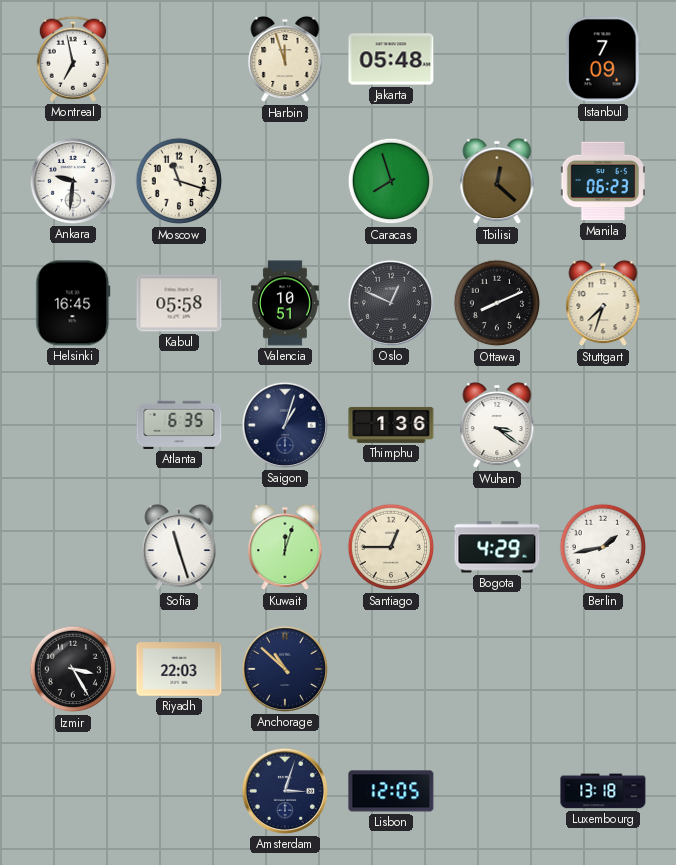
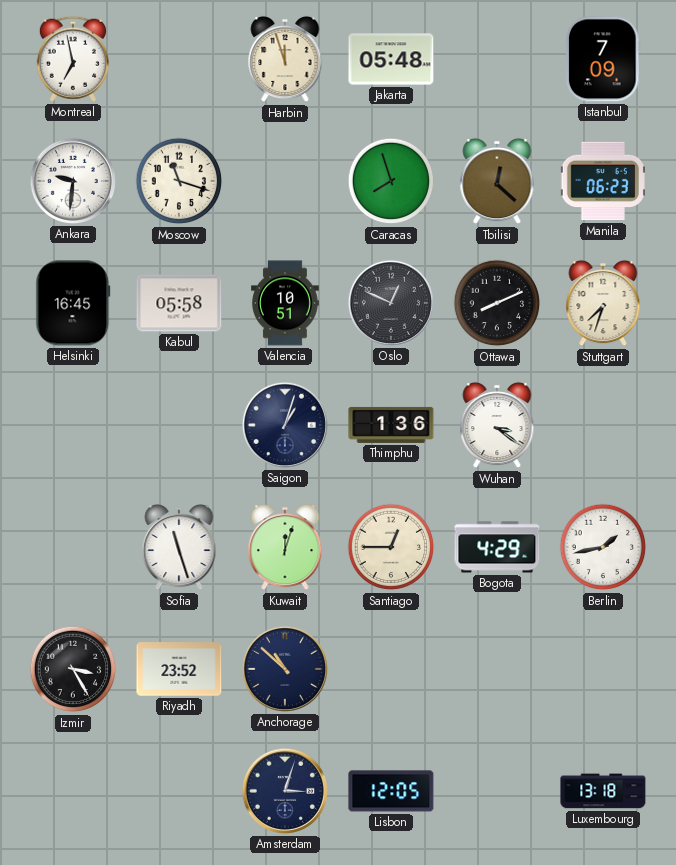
Atlanta: 6:35 -> none (179, 425)
Riyadh: 22:03 -> 23:52 (179, 669)
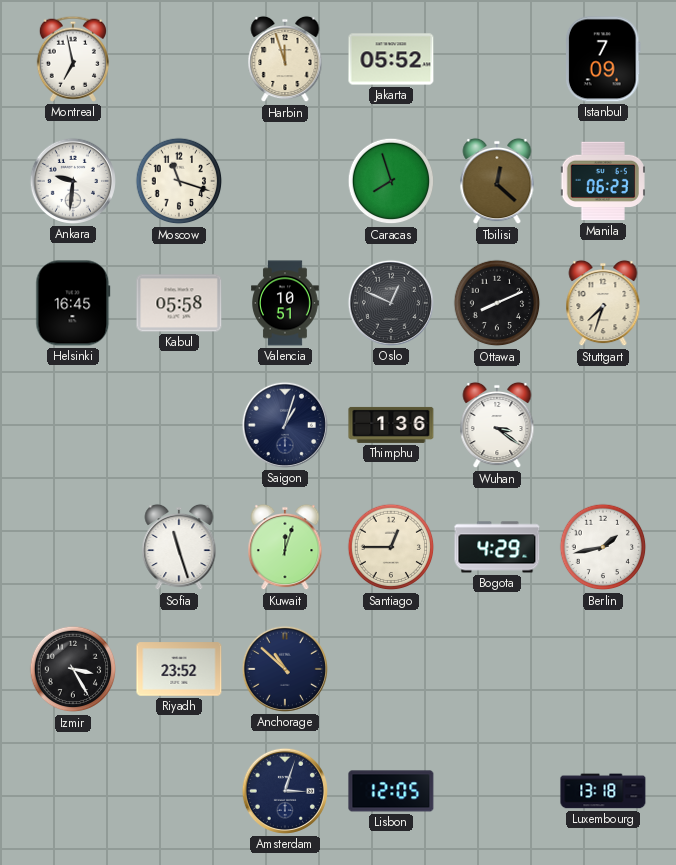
Jakarta: 05:48 -> 05:52 (391, 59)
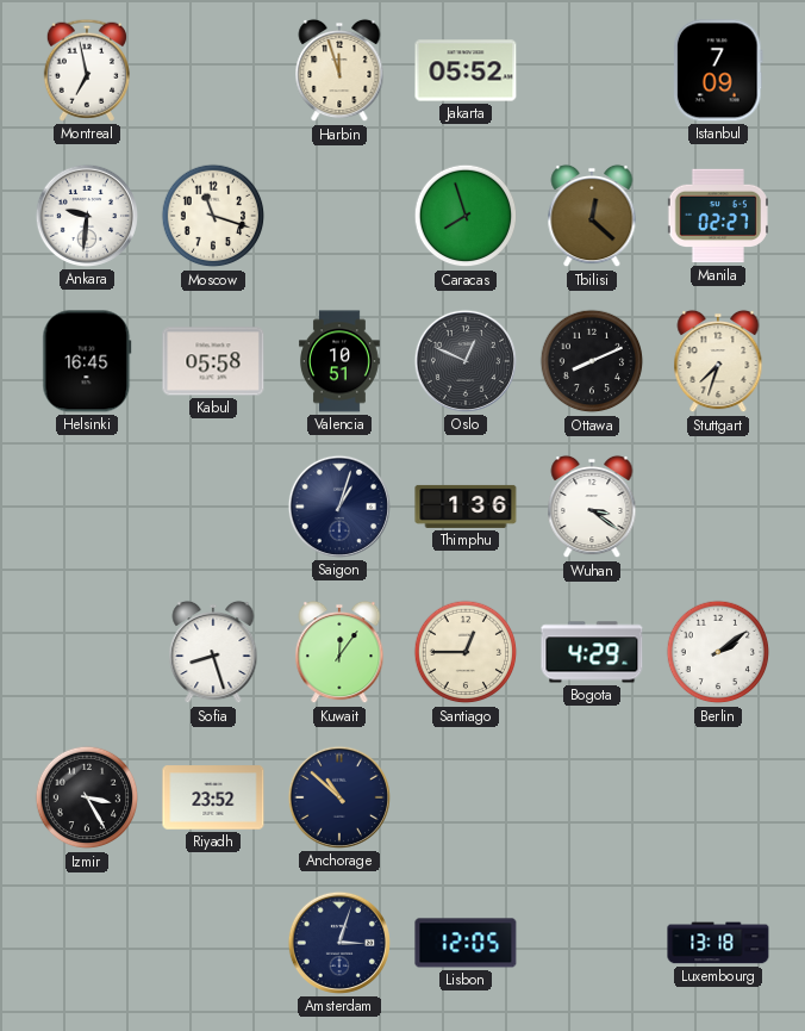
Manila: 06:23 -> 02:27 (717, 216)
Sofia: 11:27 -> 8:27 (213, 652)
Kuwait: 12:03 -> 12:06 (339, 652)
Berlin: 1:43 -> 2:09 (718, 652)
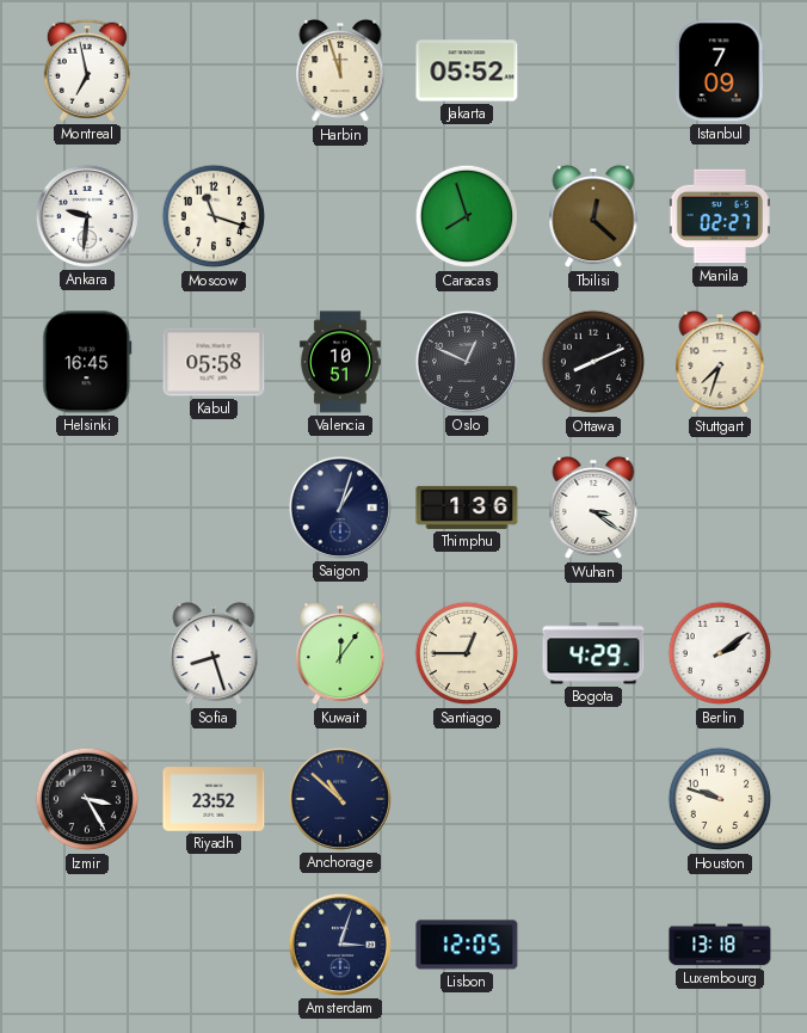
Houston: none -> 9:48 (720, 799)
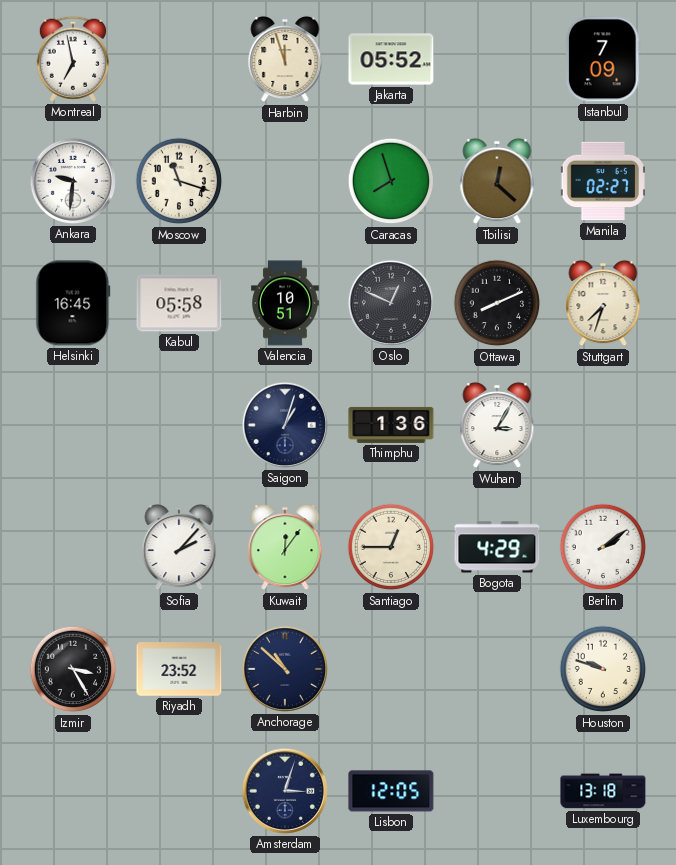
Wuhan: 3:21 -> 3:05 (497, 425)
Sofia: 8:27 -> 2:07 (179, 547)
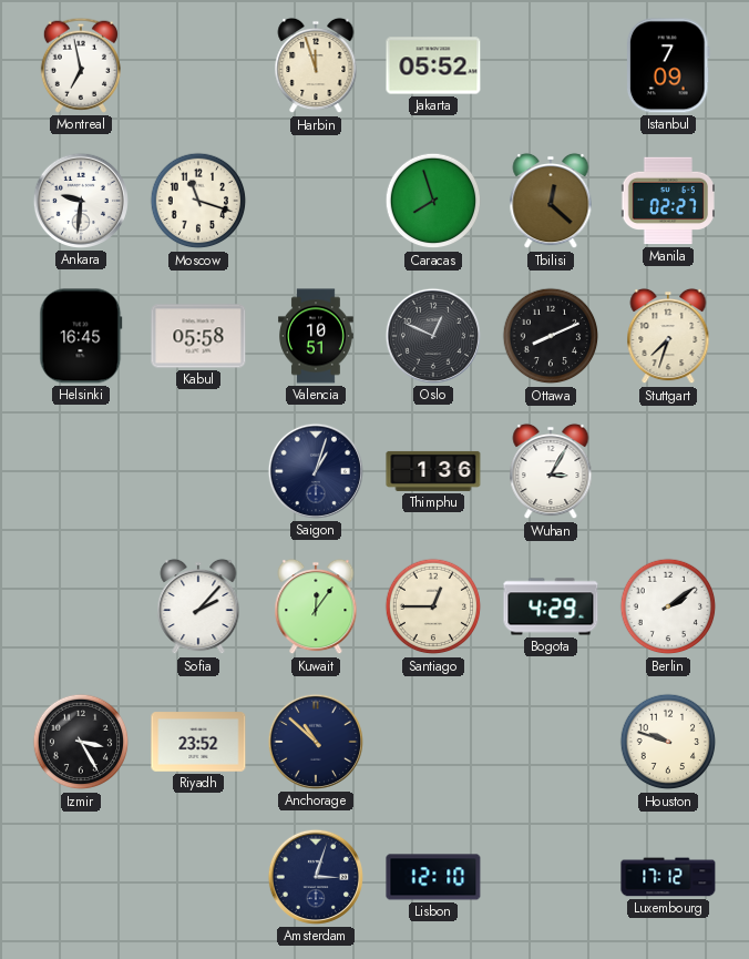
Lisbon: 12:05 -> 12:10 (433, 877)
Luxembourg: 13:18 -> 17:12 (668, 877)
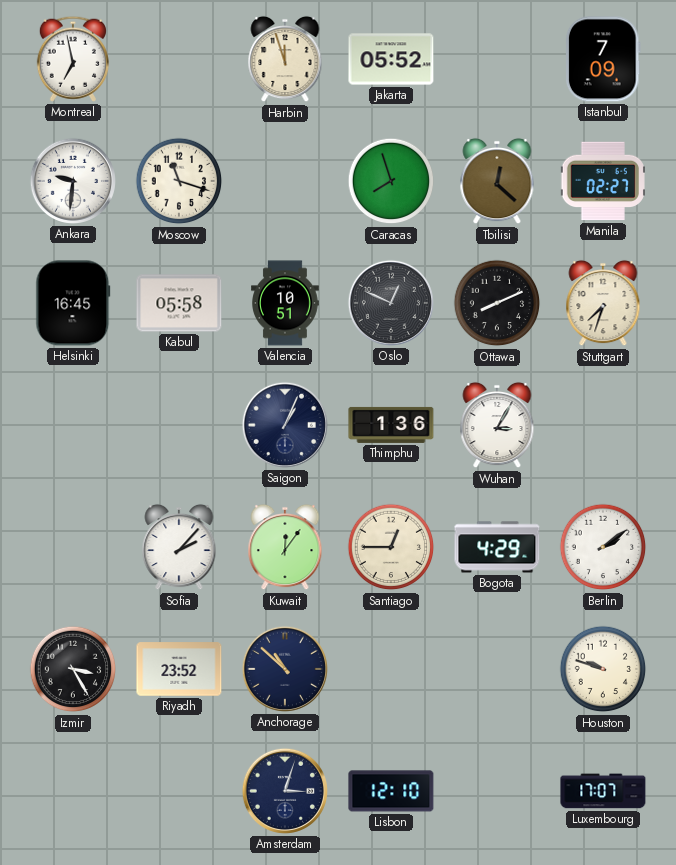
Saigon: 1:03 -> 1:04 (284, 425)
Luxembourg: 17:12 -> 17:07 (603, 791)
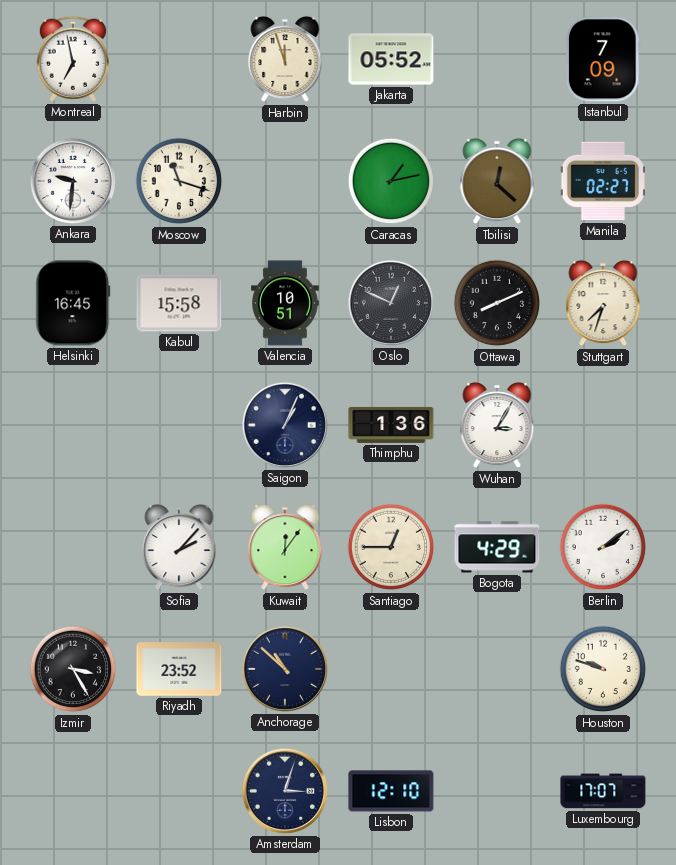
Caracas: 7:57 -> 1:13 (391, 181)
Kabul: 05:58 -> 15:58 (179, 303)
